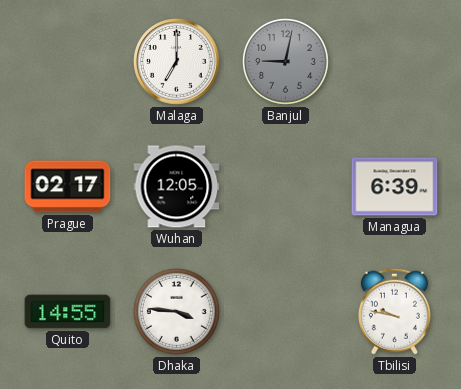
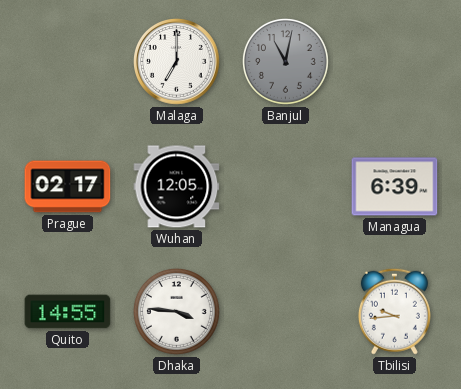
Banjul: 9:02 -> 11:02 (285, 61)
Tbilisi: 9:47 -> 9:44 (394, 311)
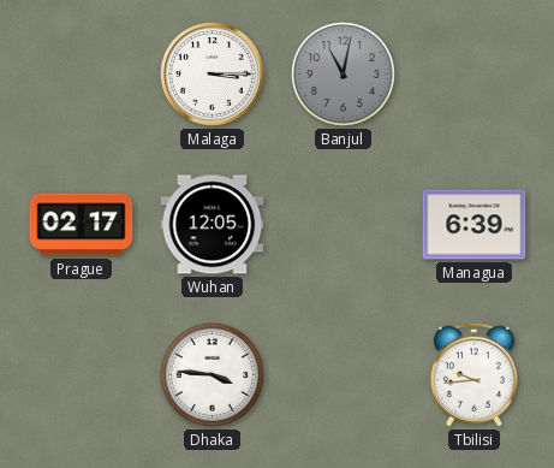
Malaga: 7:00 -> 3:15 (213, 75)
Quito: 14:55 -> none (68, 312)
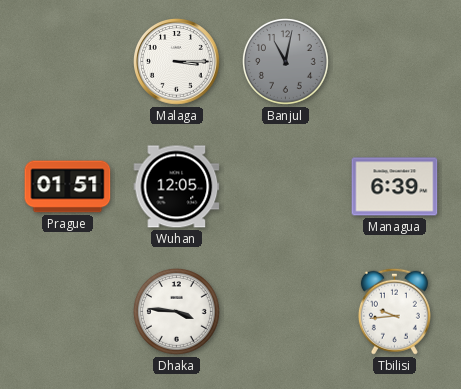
Prague: 02:17 -> 01:51 (68, 187)
